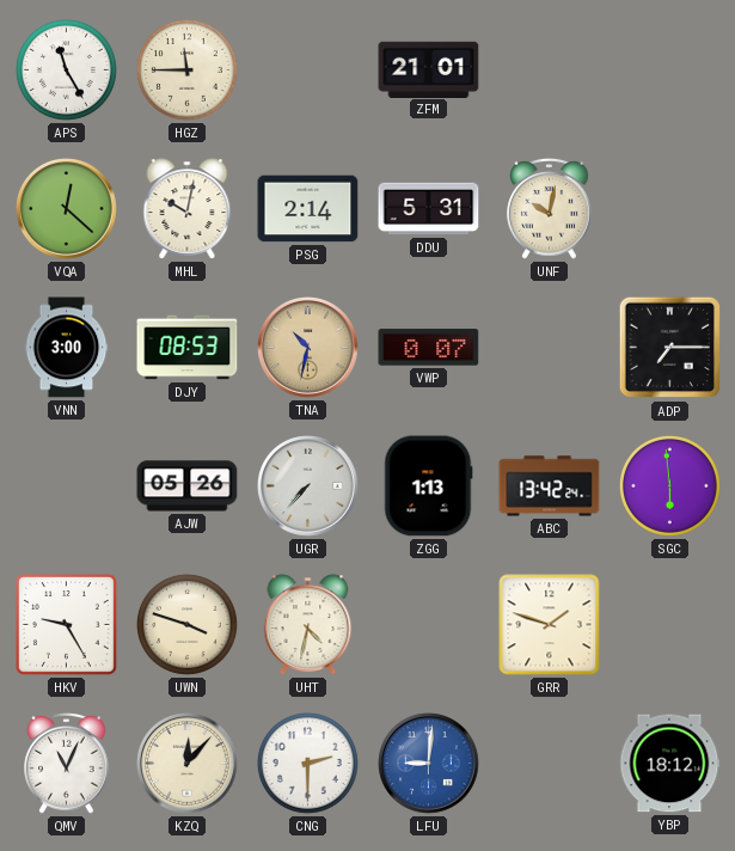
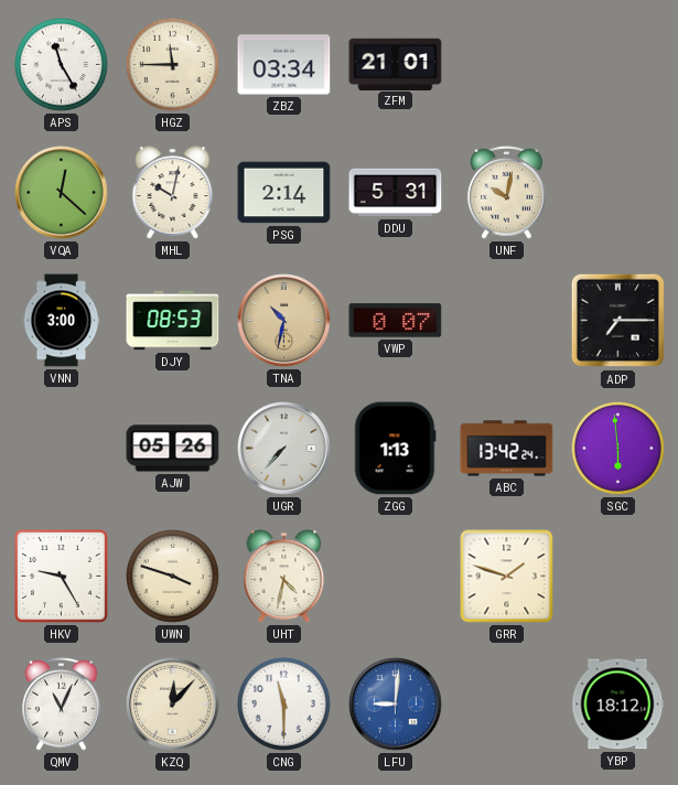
ZBZ: none -> 03:34 (284, 65)
CNG: 2:30 -> 11:30 (283, 703)
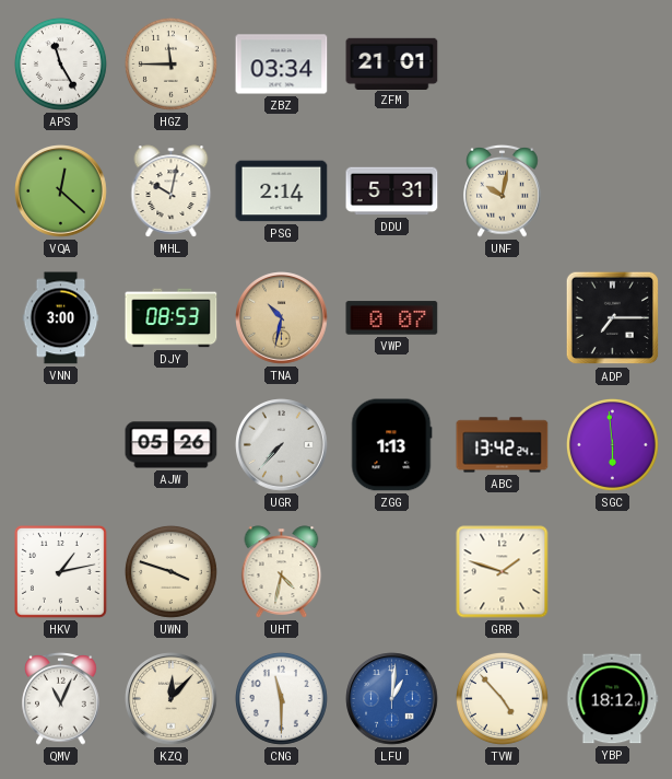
HKV: 9:25 -> 1:13 (61, 572)
LFU: 9:01 -> 1:01 (392, 699)
TVW: none -> 4:53 (502, 698)
